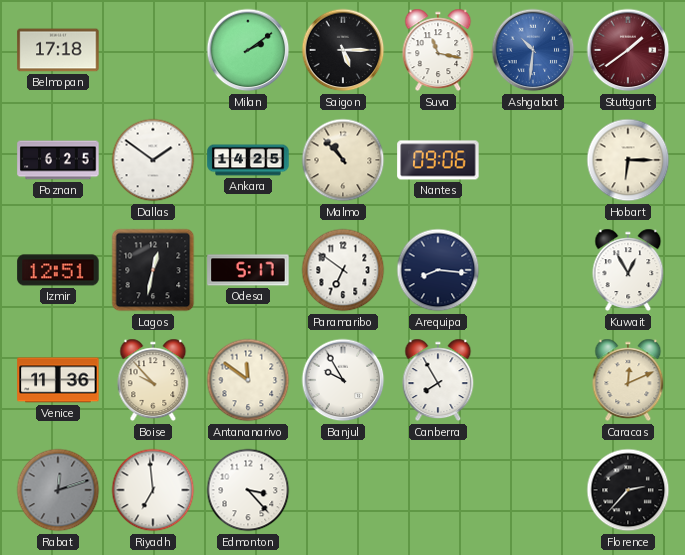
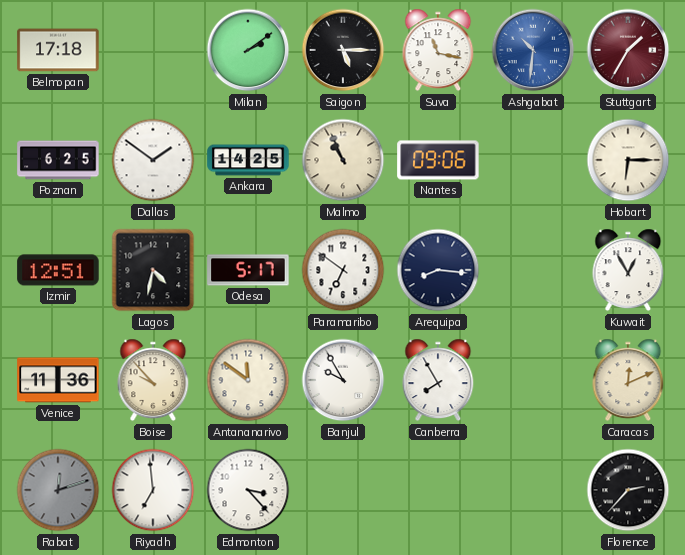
Stuttgart: 1:39 -> 1:35 (628, 50)
Malmo: 10:53 -> 10:56 (343, 160)
Lagos: 12:32 -> 4:32 (153, 270)
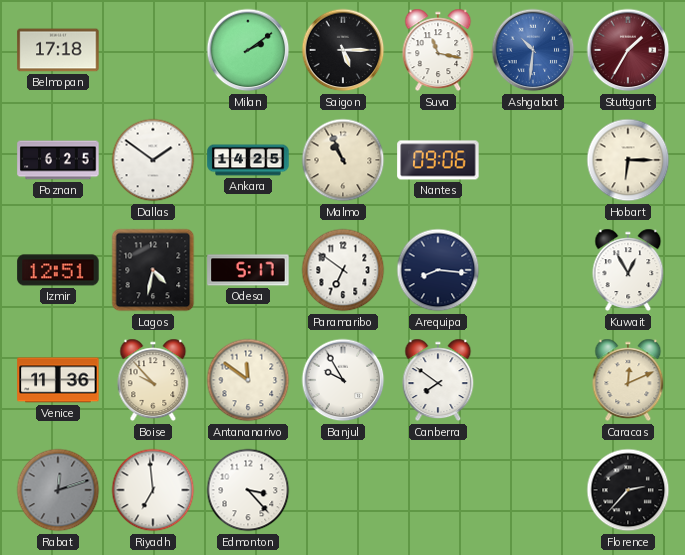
Canberra: 7:55 -> 7:51 (438, 380)
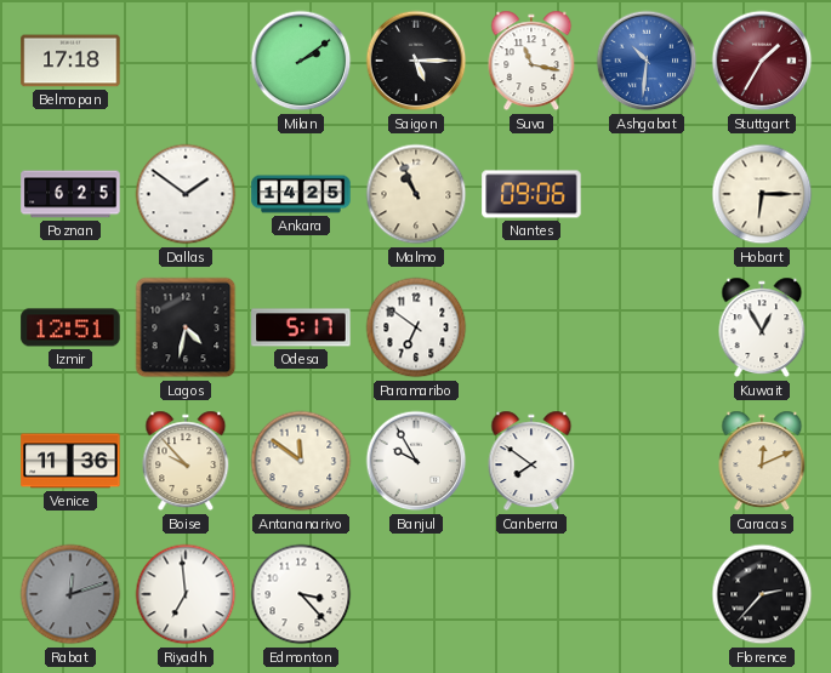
Arequipa: 8:16 -> none (438, 270)
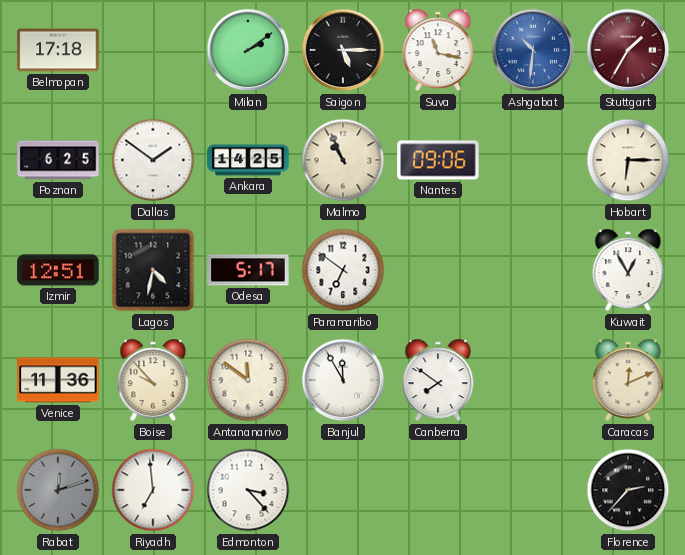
Banjul: 9:55 -> 11:55 (343, 380)
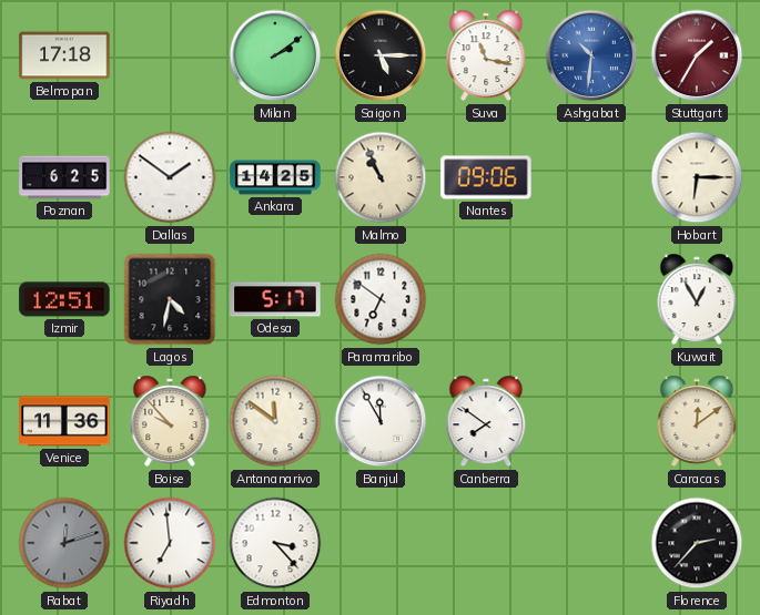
Caracas: 12:11 -> 12:09 (697, 421)
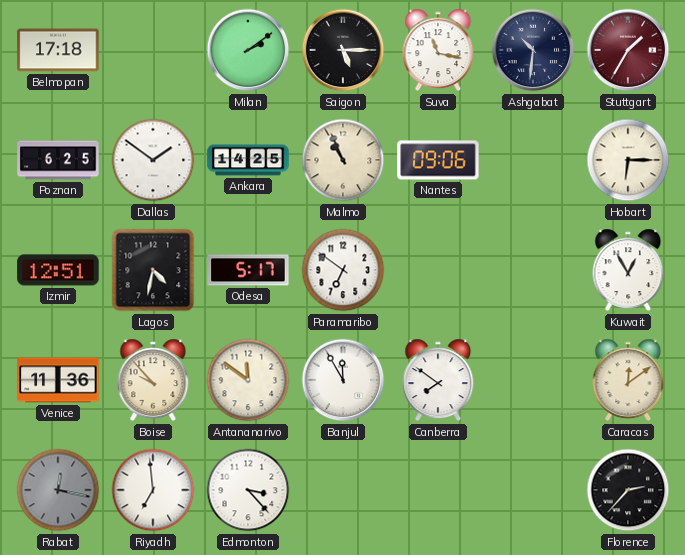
Ashgabat dial: blue -> navy (533, 50)
Rabat: 12:12 -> 12:17 (58, 490)
